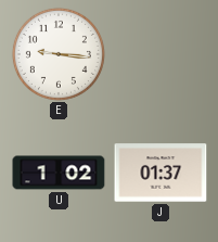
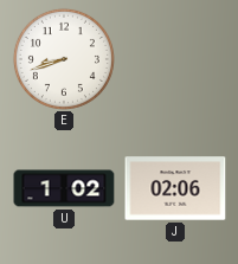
E: 9:16 -> 8:42 (64, 59)
J: 01:37 -> 02:06 (175, 188)
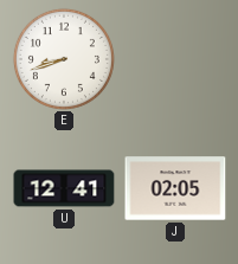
U: 1:02 -> 12:41 (64, 188)
J: 02:06 -> 02:05 (175, 188)
